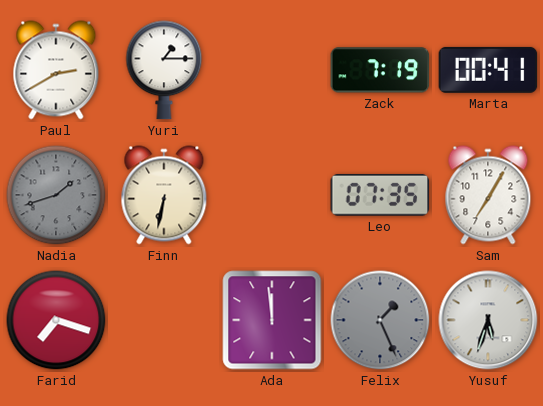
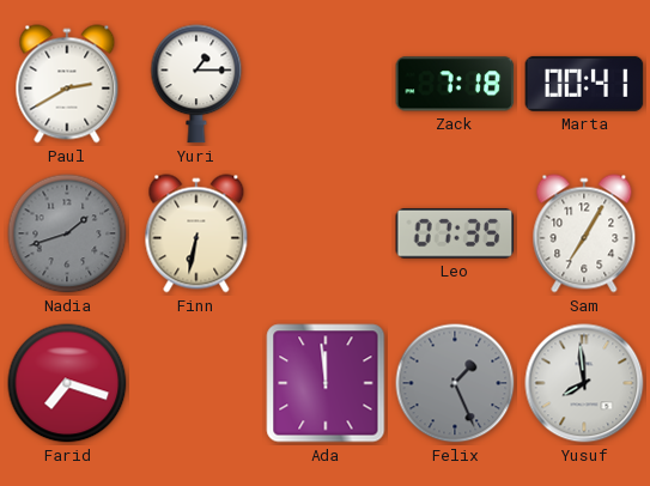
Zack: 7:19 -> 7:18 (455, 84)
Yusuf: 5:33 -> 7:59 (584, 383)
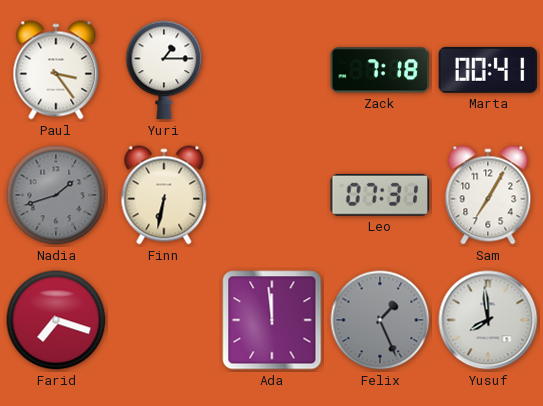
Paul: 2:40 -> 3:24 (56, 70)
Leo: 07:35 -> 07:31 (380, 195)
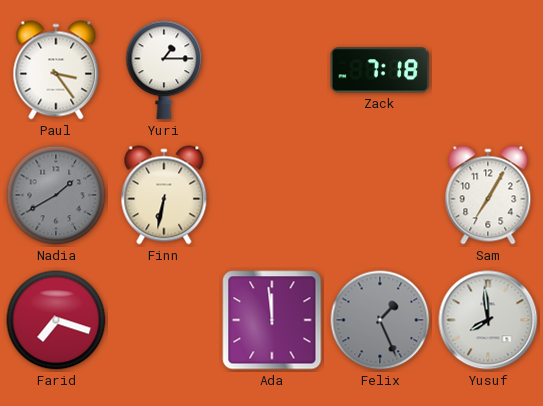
Marta: 00:41 -> none (488, 70)
Nadia: 1:42 -> 1:40 (56, 195)
Leo: 07:31 -> none (380, 195)
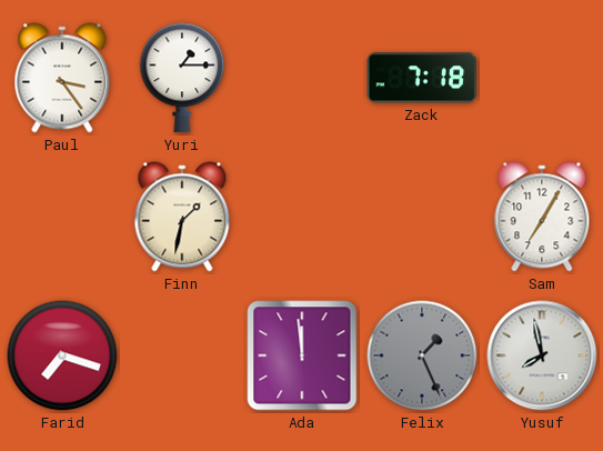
Nadia: 1:40 -> none (56, 195)
Finn: 6:32 -> 1:32 (182, 217)
Yusuf: 7:59 -> 7:58 (542, 355)
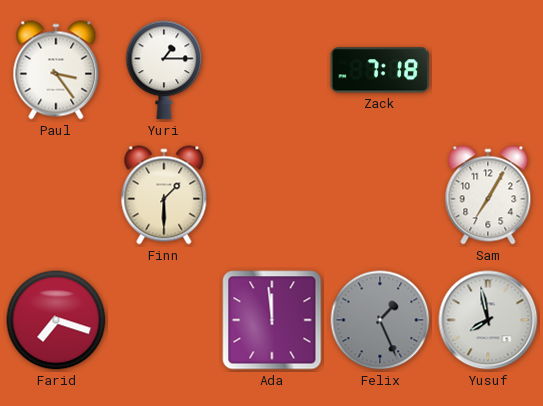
Finn: 1:32 -> 1:30 (164, 195)
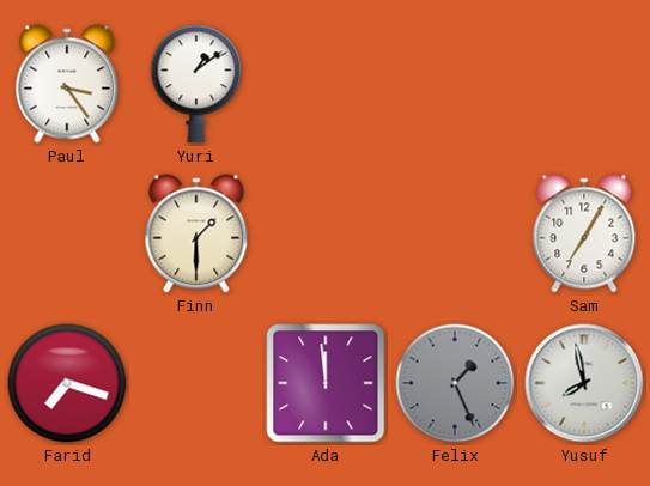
Yuri: 1:15 -> 1:09 (196, 84)
Zack: 7:18 -> none (380, 70)
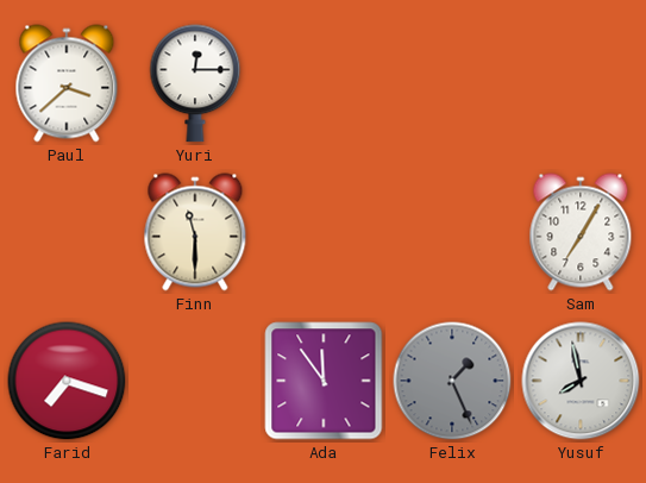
Paul: 3:24 -> 3:38 (67, 83)
Yuri: 1:09 -> 12:15 (195, 83)
Finn: 1:30 -> 11:30 (195, 232)
Ada: 11:59 -> 11:54 (324, 381)
